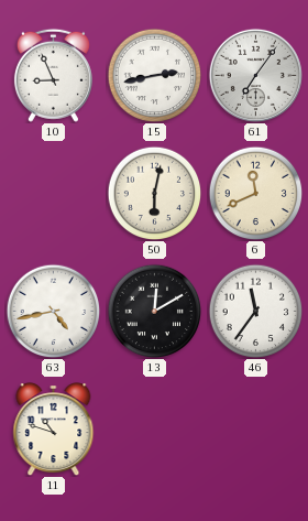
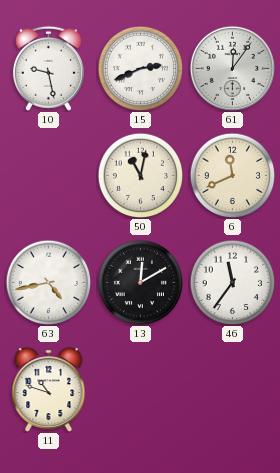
10: 8:56 -> 9:28 (48, 68)
15: 2:43 -> 2:41 (140, 68)
61: 7:06 -> 12:06 (232, 68)
50: 6:02 -> 11:02 (140, 175)
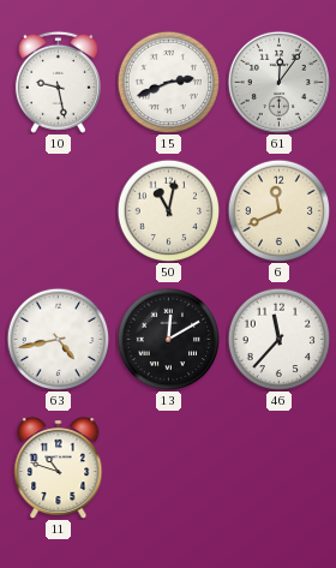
46: 11:36 -> 11:37 (278, 339)
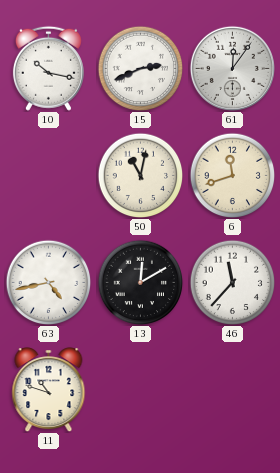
10: 9:28 -> 10:17 (48, 68)
6: 11:41 -> 11:42 (232, 175)
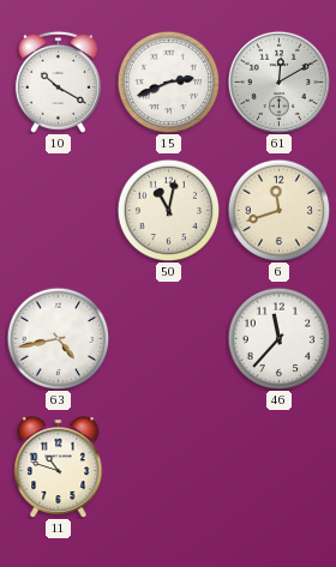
10: 10:17 -> 10:20 (58, 82)
61: 12:06 -> 12:10 (278, 82)
13: 12:10 -> none (140, 282)
